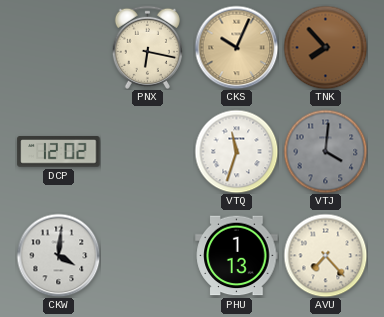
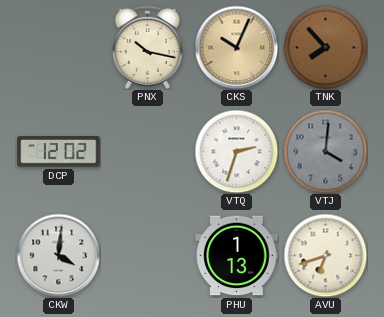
PNX: 6:17 -> 10:17 (147, 47)
VTQ: 11:33 -> 2:33 (236, 151)
AVU: 7:23 -> 6:42 (325, 255)
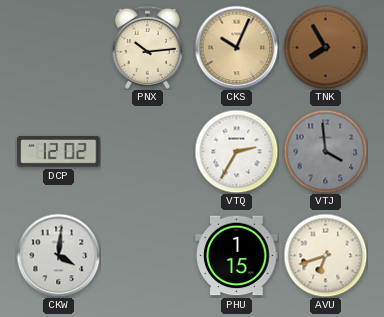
PNX: 10:17 -> 10:14 (147, 47)
TNK: 7:53 -> 7:55 (325, 47)
VTQ: 2:33 -> 2:35 (236, 151)
VTJ: 4:01 -> 3:59 (325, 151)
PHU: 1:13 -> 1:15 (237, 256)
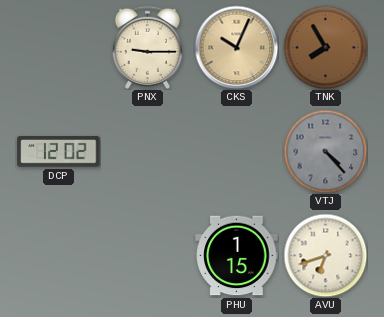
PNX: 10:14 -> 9:15 (147, 47)
VTQ: 2:35 -> none (236, 151)
VTJ: 3:59 -> 4:23 (325, 151)
CKW: 4:01 -> none (58, 255)
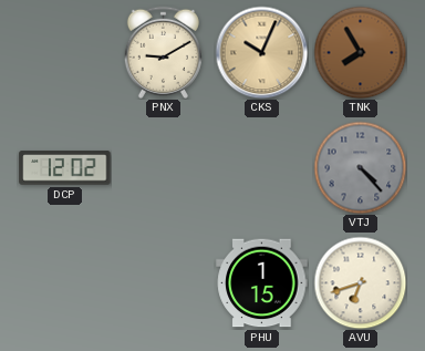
PNX: 9:15 -> 9:10 (163, 52)
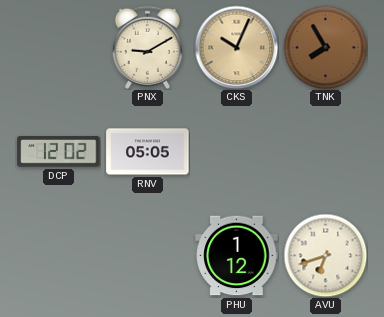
RNV: none -> 05:05 (148, 152)
VTJ: 4:23 -> none (360, 167)
PHU: 1:15 -> 1:12 (237, 256)
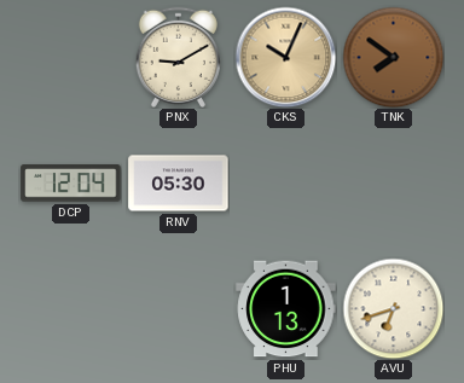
TNK: 7:55 -> 7:51 (393, 57)
DCP: 12:02 -> 12:04 (71, 184)
RNV: 05:05 -> 05:30 (179, 184)
PHU: 1:12 -> 1:13 (286, 309)
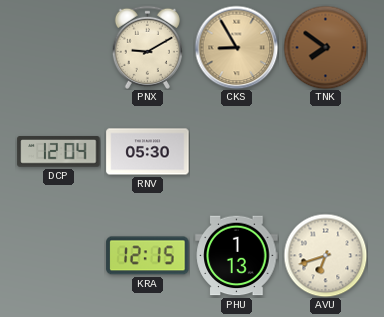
CKS: 10:04 -> 8:55 (236, 47)
KRA: none -> 12:15 (148, 256)
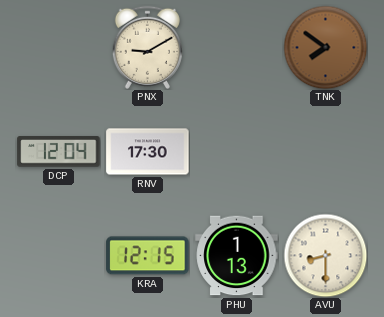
CKS: 8:55 -> none (236, 47)
RNV: 05:30 -> 17:30 (148, 152)
AVU: 6:42 -> 8:30 (325, 255)
